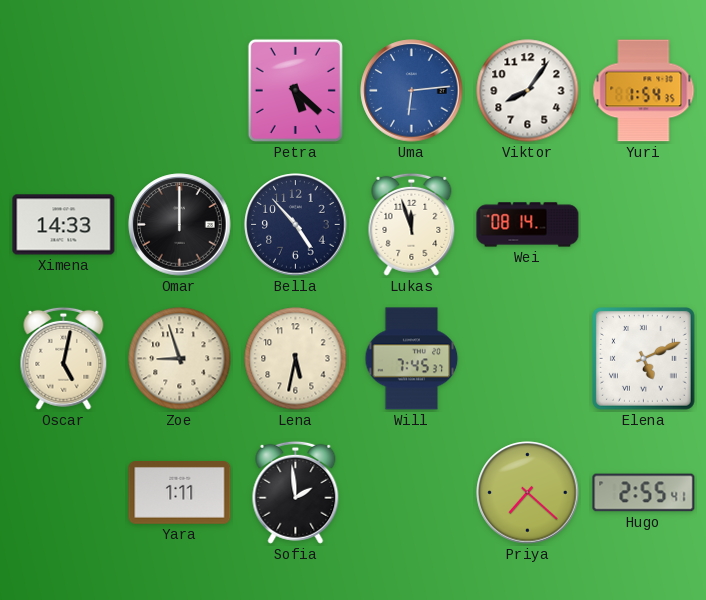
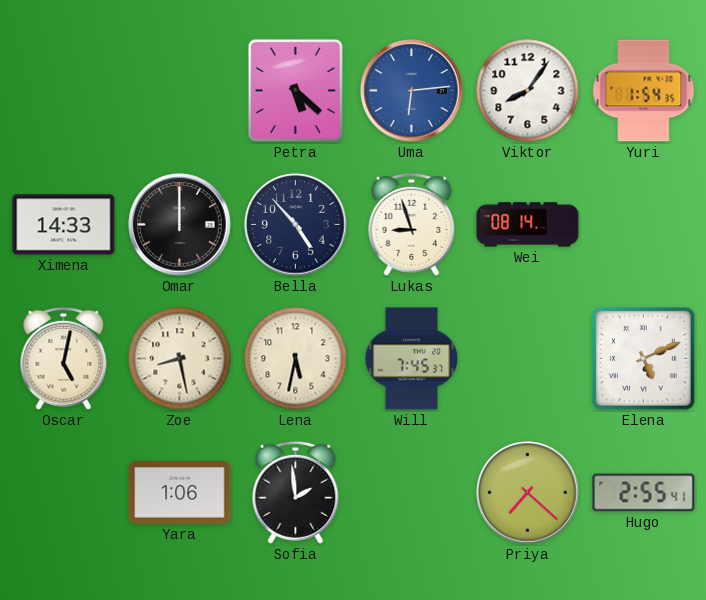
Lukas: 11:57 -> 8:57 (412, 224)
Zoe: 8:57 -> 8:28 (180, 359)
Yara: 1:11 -> 1:06 (180, 493)
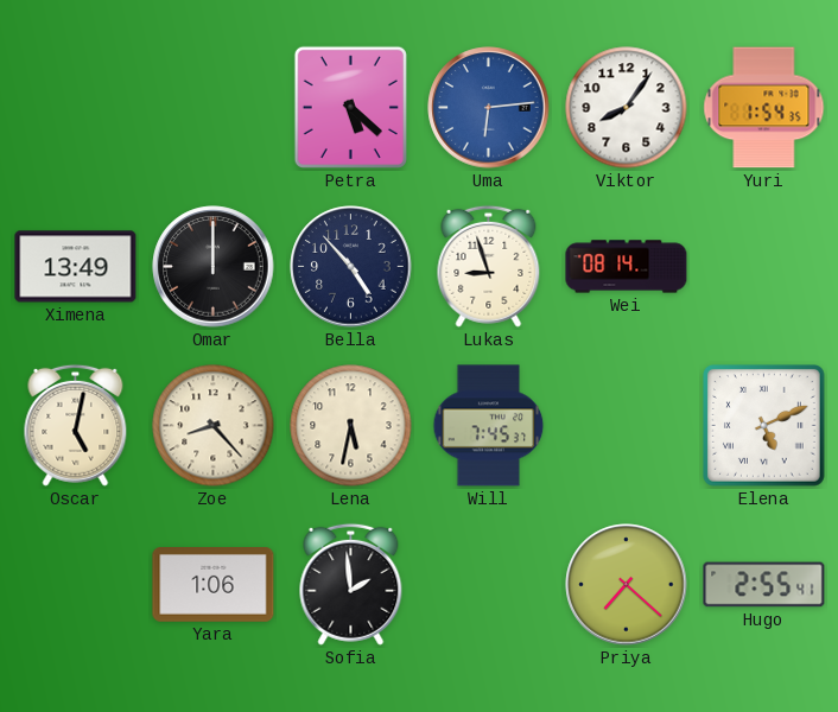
Ximena: 14:33 -> 13:49 (76, 267)
Zoe: 8:28 -> 8:23 (214, 426)
